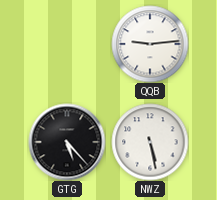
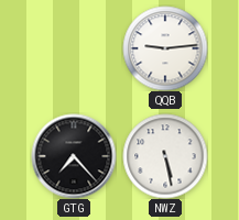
GTG: 5:23 -> 7:23 (74, 156)
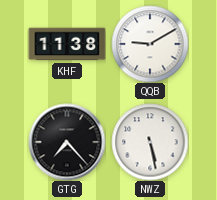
KHF: none -> 11:38 (67, 44)
QQB: 9:14 -> 9:10 (150, 44)
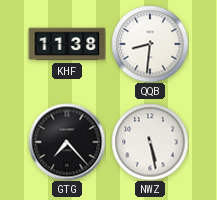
QQB: 9:10 -> 8:31 (150, 44)
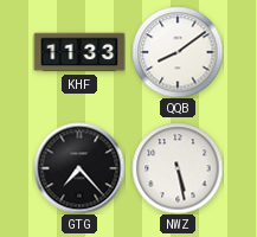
KHF: 11:38 -> 11:33 (79, 52)
QQB: 8:31 -> 8:09 (178, 52)
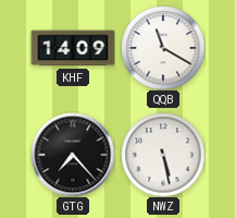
KHF: 11:33 -> 14:09 (73, 48)
QQB: 8:09 -> 11:20 (163, 48)
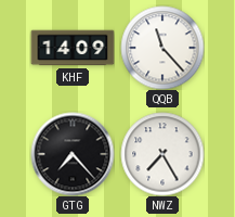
QQB: 11:20 -> 11:23 (162, 48)
NWZ: 5:28 -> 7:25 (162, 154)
